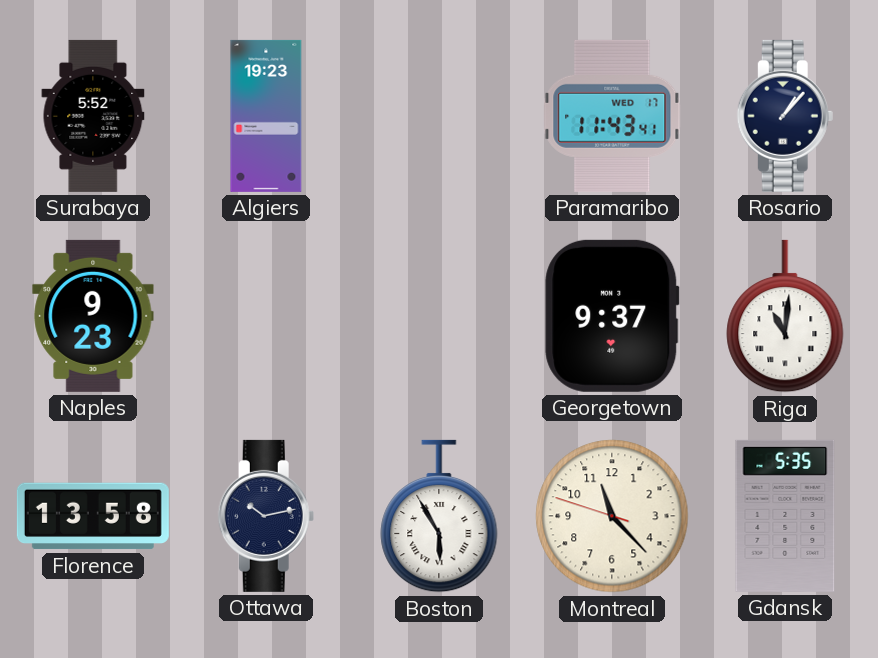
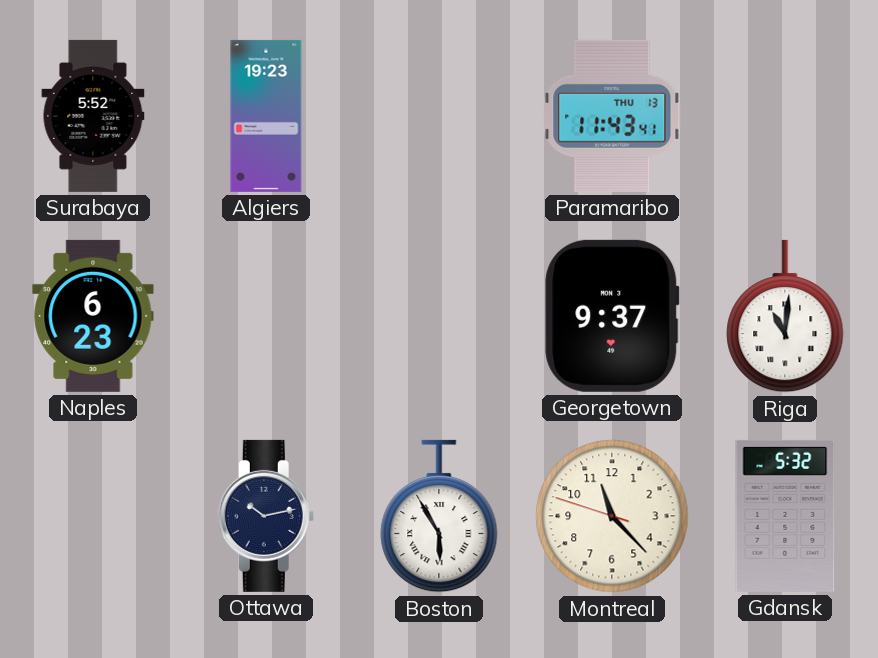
Paramaribo date: WED 17 -> THU 13 (612, 116)
Rosario: 1:07 -> none (785, 116)
Naples: 9:23 -> 6:23 (93, 316)
Florence: 13:58 -> none (93, 516)
Gdansk: 5:35 -> 5:32 (785, 516)
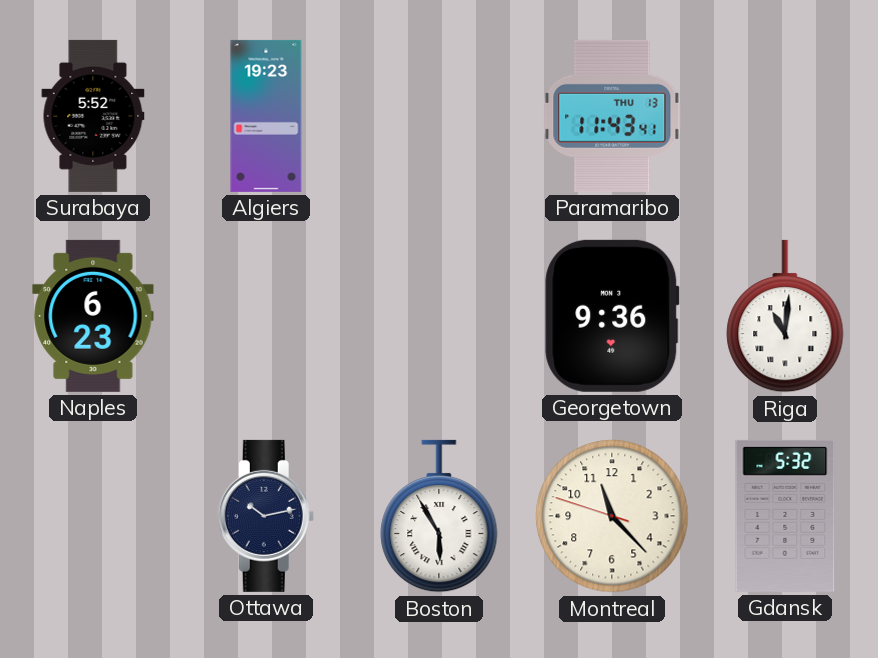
Georgetown: 9:37 -> 9:36 (612, 316)
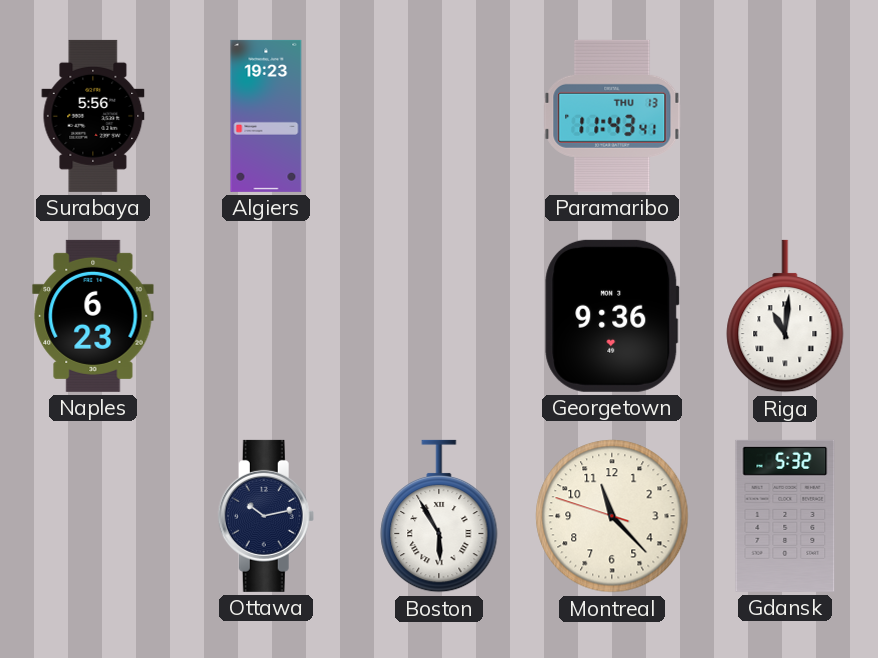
Surabaya: 5:52 -> 5:56 (93, 116)
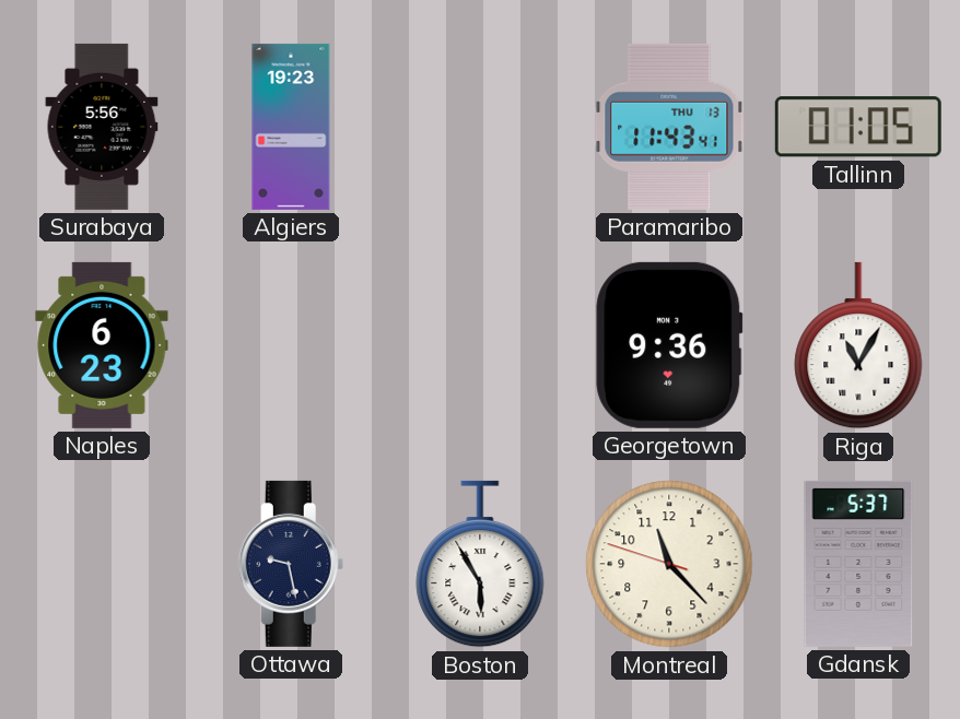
Tallinn: none -> 01:05 (858, 127)
Riga: 11:01 -> 11:05 (858, 345)
Ottawa: 10:13 -> 9:28 (291, 564)
Gdansk: 5:32 -> 5:37 (858, 564)
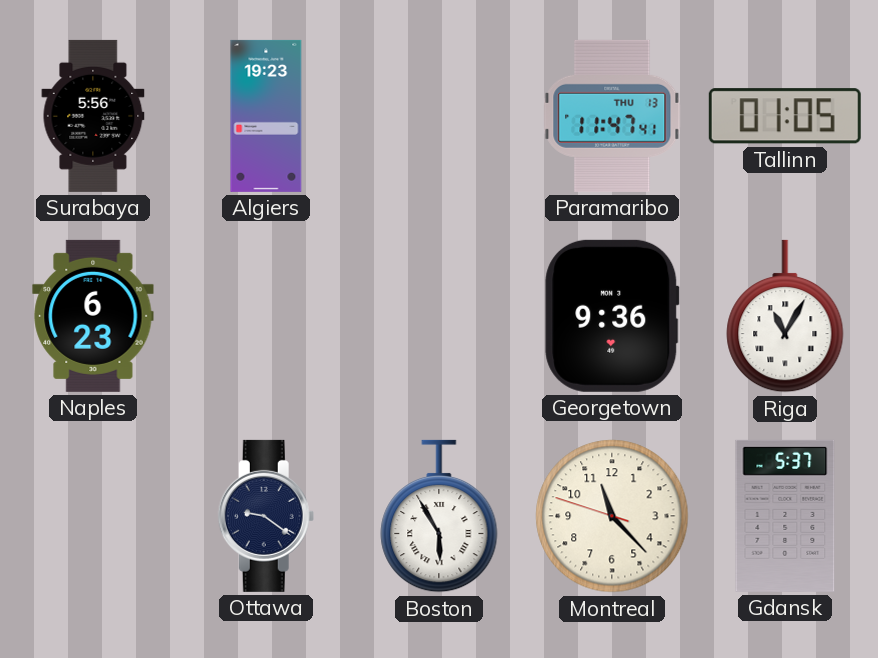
Paramaribo: 11:43 -> 11:47 (612, 116)
Ottawa: 9:28 -> 9:21 (266, 516)
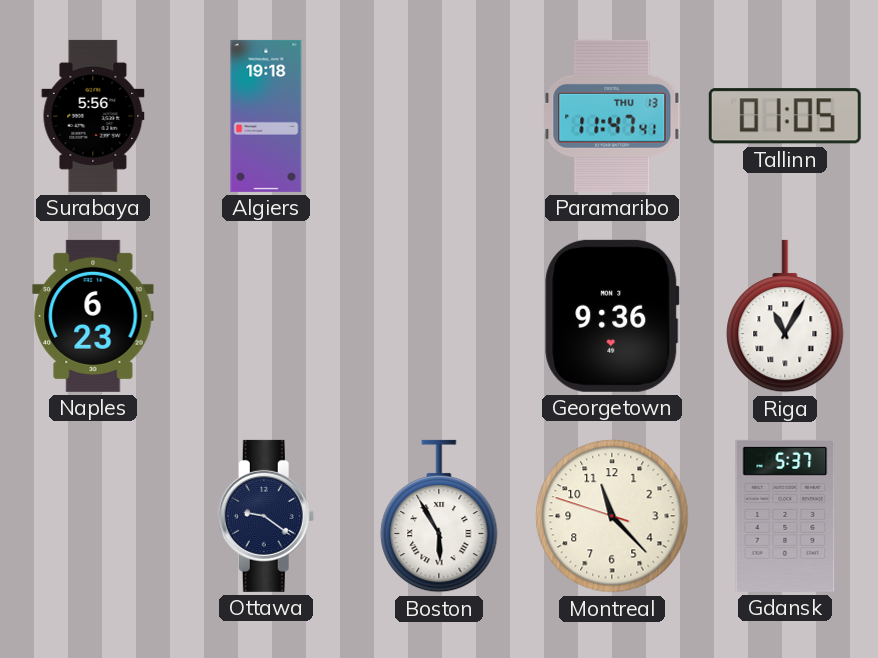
Algiers: 19:23 -> 19:18 (266, 116)
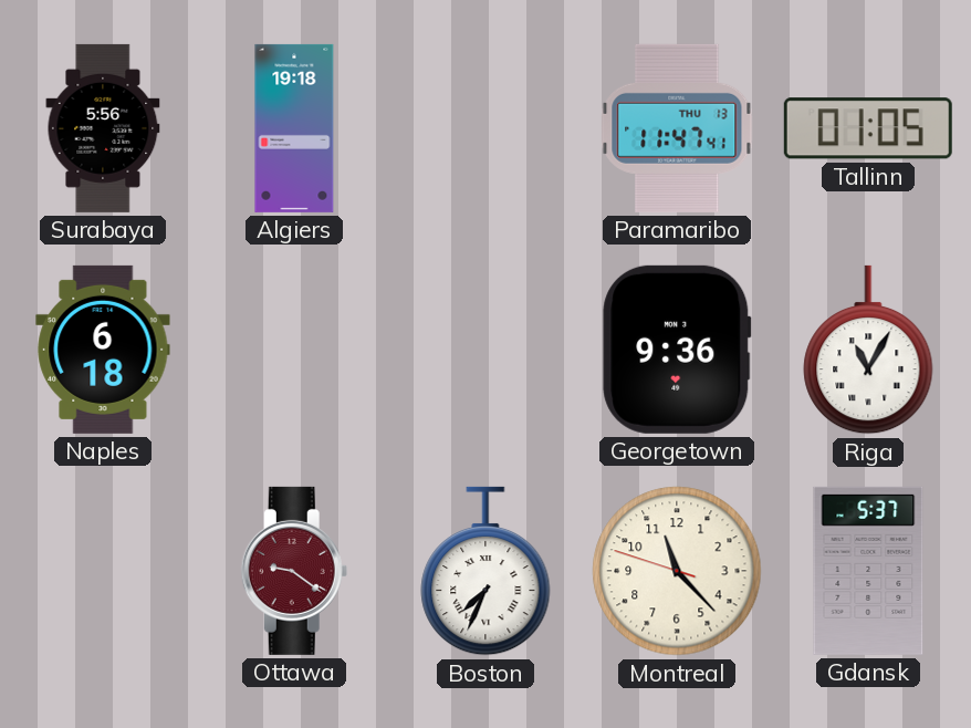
Naples: 6:23 -> 6:18 (103, 350)
Ottawa dial: navy -> burgundy (294, 571)
Boston: 5:55 -> 7:34 (485, 571)
